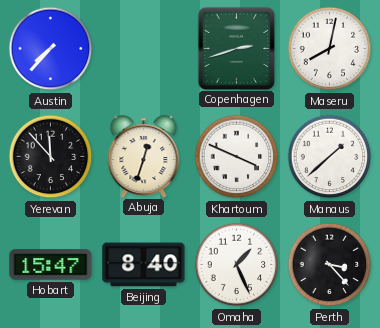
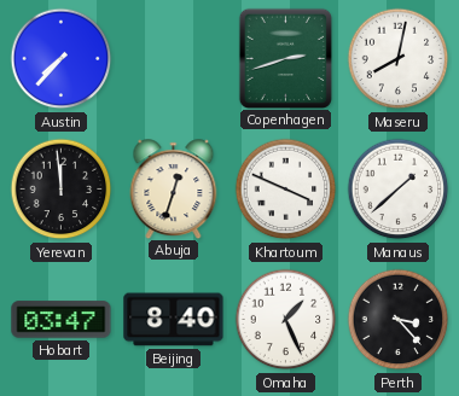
Yerevan: 11:53 -> 11:59 (62, 190)
Hobart: 15:47 -> 03:47 (62, 320)
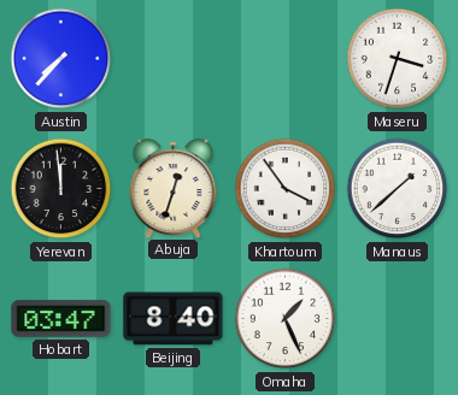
Copenhagen: 2:42 -> none (285, 58)
Maseru: 8:02 -> 3:33 (398, 59)
Khartoum: 3:49 -> 3:54 (286, 189)
Perth: 3:23 -> none (399, 320)
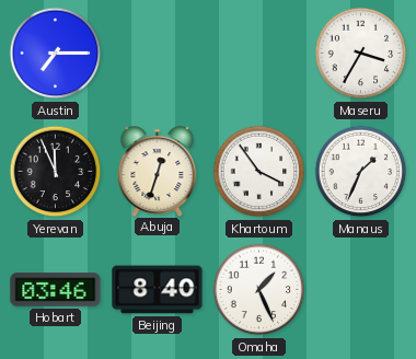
Austin: 7:37 -> 7:15 (56, 54)
Maseru: 3:33 -> 3:35 (361, 54)
Yerevan: 11:59 -> 11:56 (56, 172)
Manaus: 1:38 -> 1:34 (361, 172)
Hobart: 03:47 -> 03:46 (56, 290)
